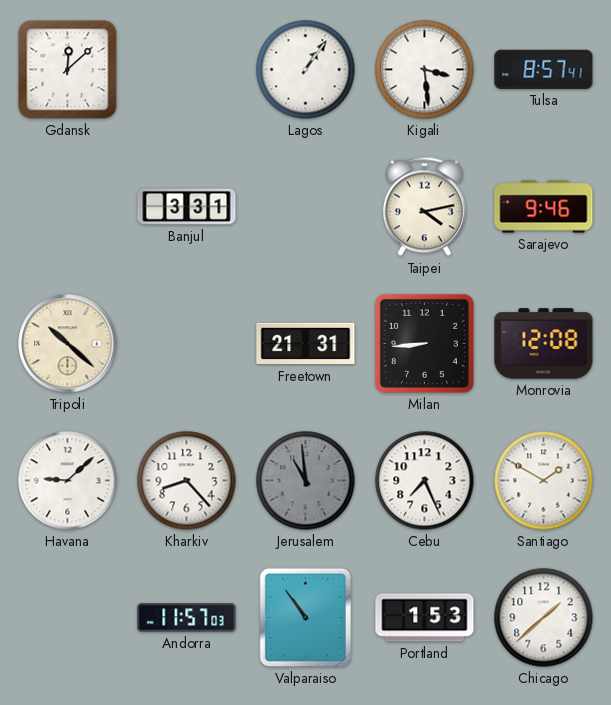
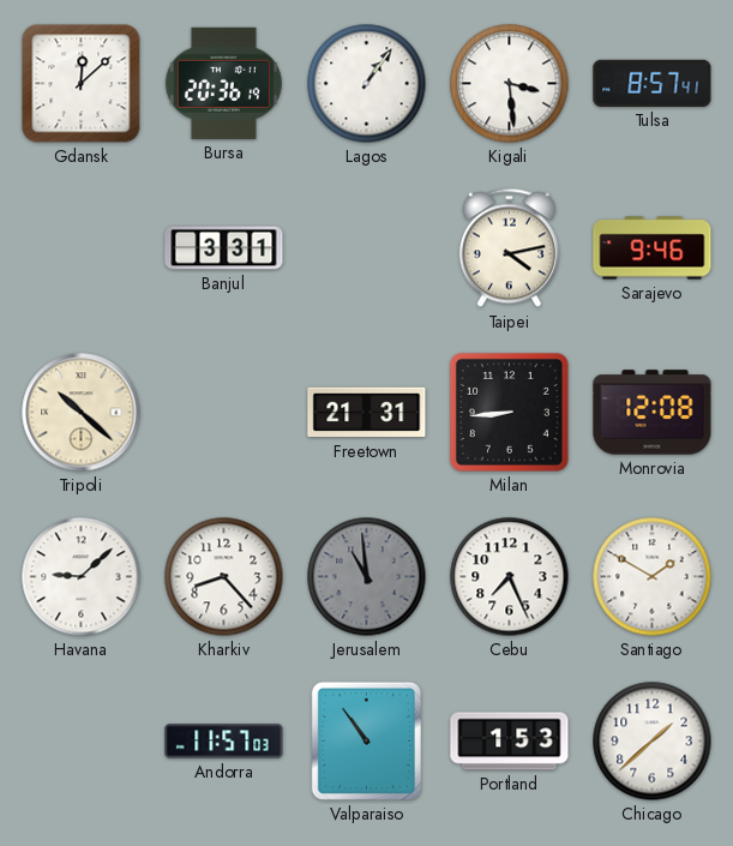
Bursa: none -> 20:36 (223, 83)
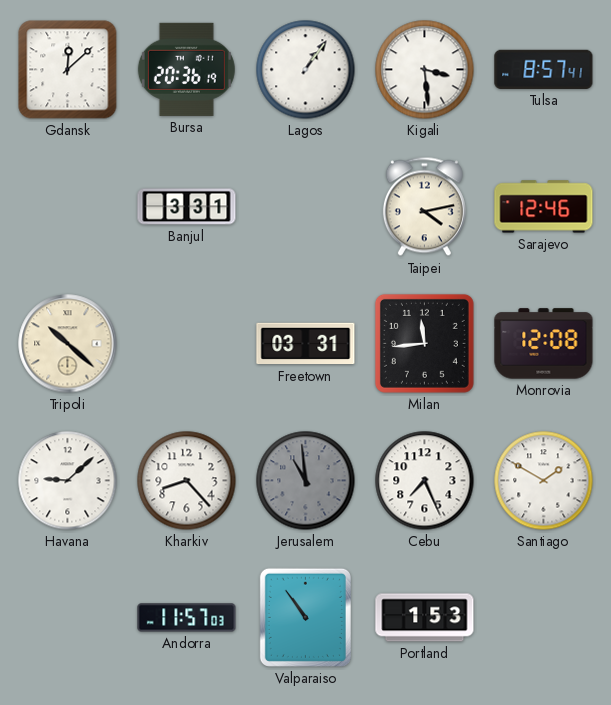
Sarajevo: 9:46 -> 12:46 (544, 207)
Freetown: 21:31 -> 03:31 (306, 344)
Milan: 8:44 -> 11:44 (424, 343)
Chicago: 1:38 -> none (653, 742)
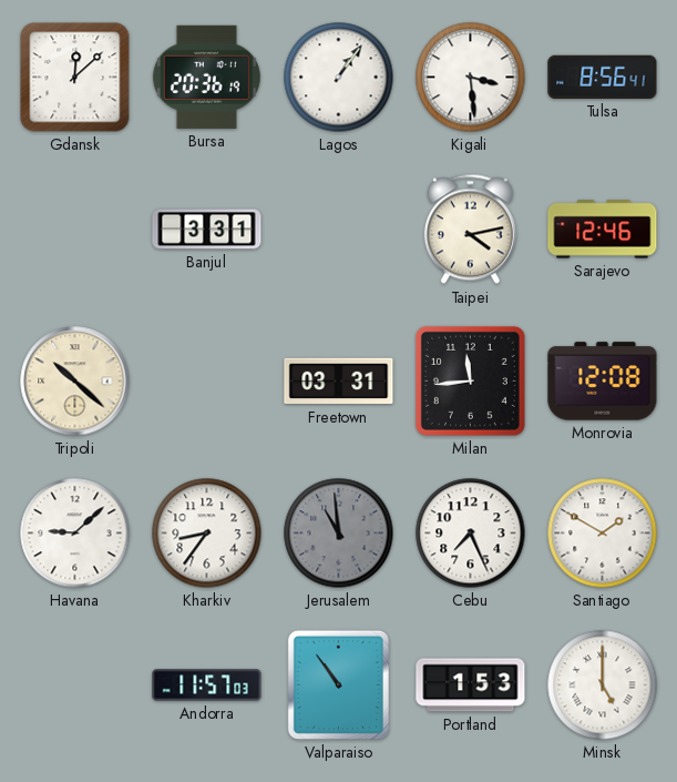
Tulsa: 8:57 -> 8:56 (603, 77)
Kharkiv: 8:23 -> 8:36 (207, 534)
Minsk: none -> 5:00 (603, 685)
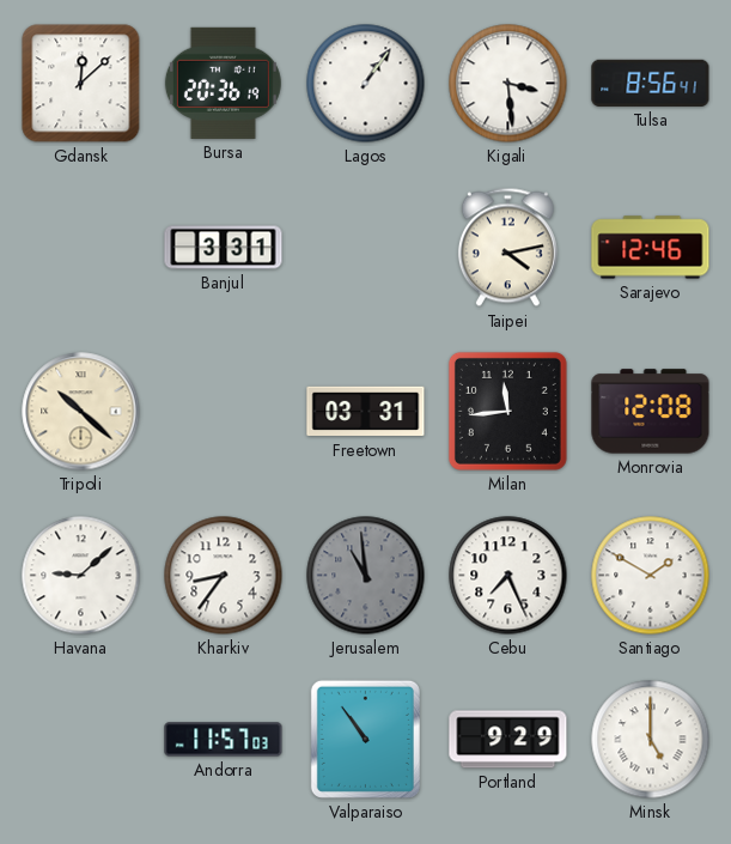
Portland: 1:53 -> 9:29 (508, 740)
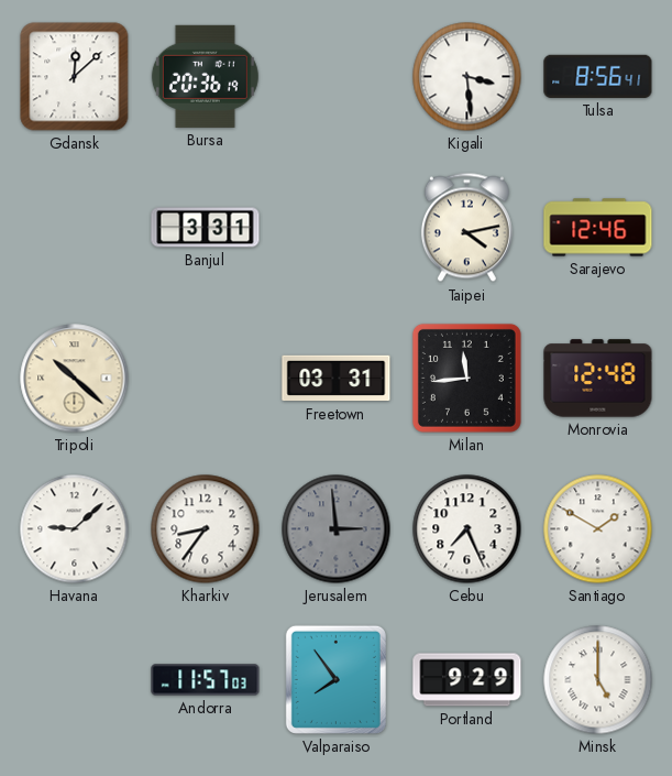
Lagos: 1:06 -> none (366, 84)
Monrovia: 12:08 -> 12:48 (598, 379)
Jerusalem: 10:59 -> 2:59 (337, 529)
Valparaiso: 10:54 -> 7:54 (335, 679)
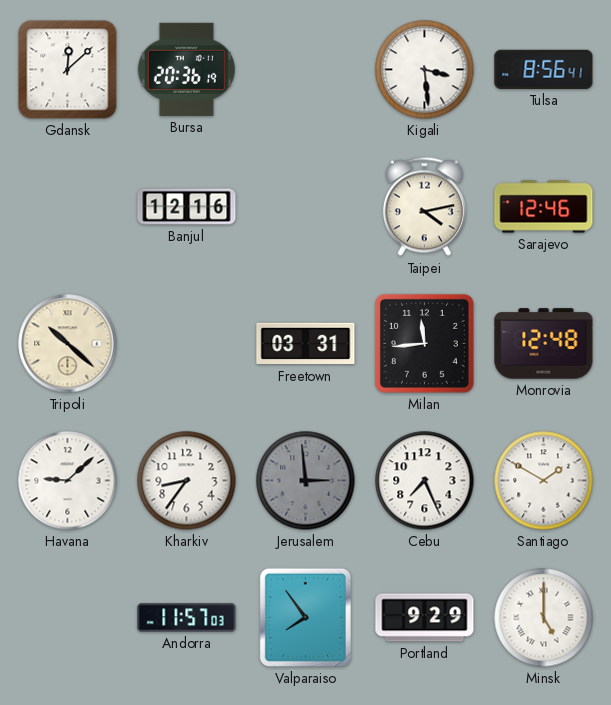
Banjul: 3:31 -> 12:16 (187, 207)
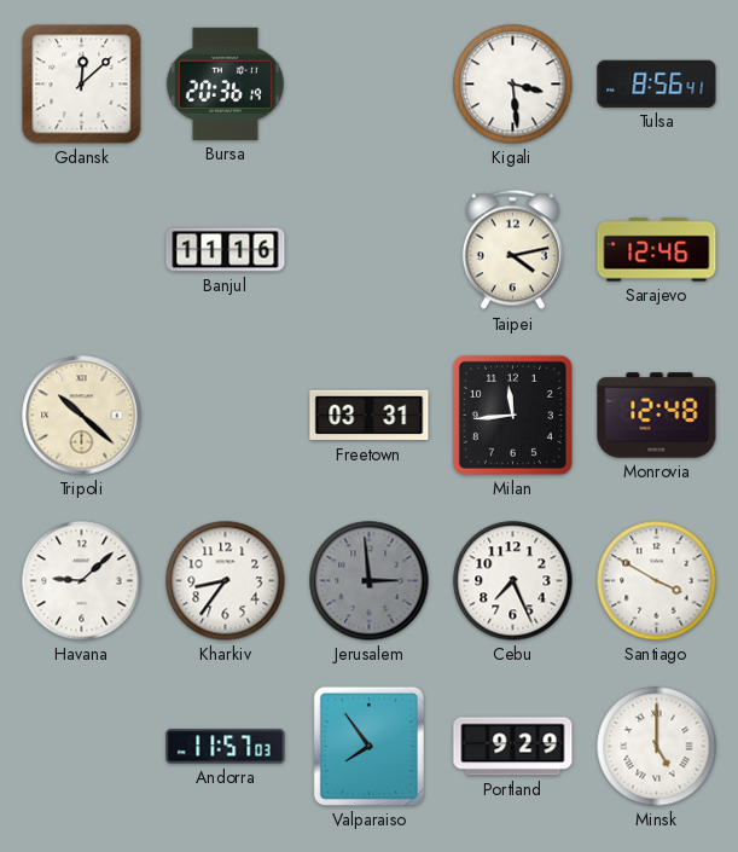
Banjul: 12:16 -> 11:16 (226, 250)
Santiago: 1:50 -> 3:50 (657, 581)
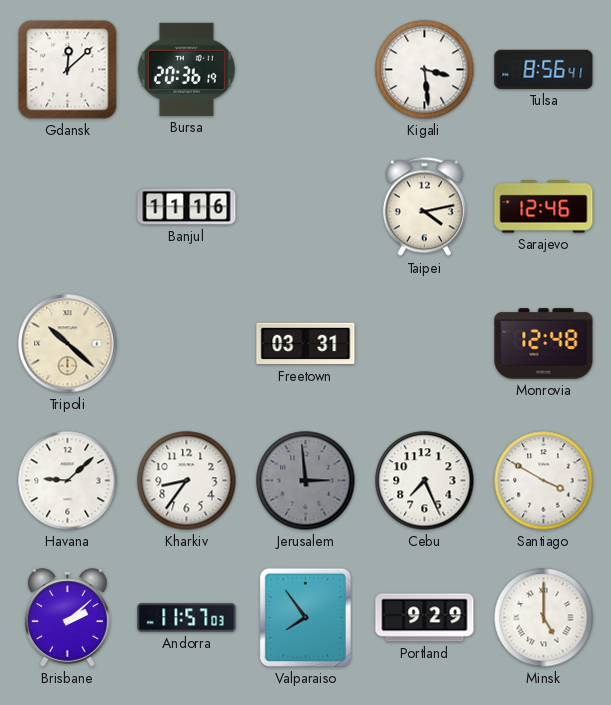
Milan: 11:44 -> none (512, 415)
Brisbane: none -> 2:08 (68, 618)
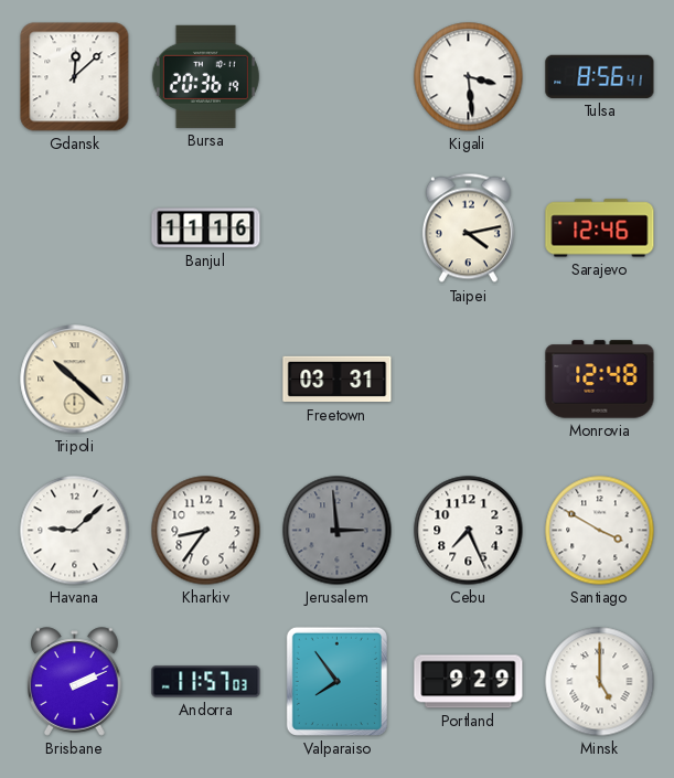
Brisbane: 2:08 -> 2:11 (75, 682)
